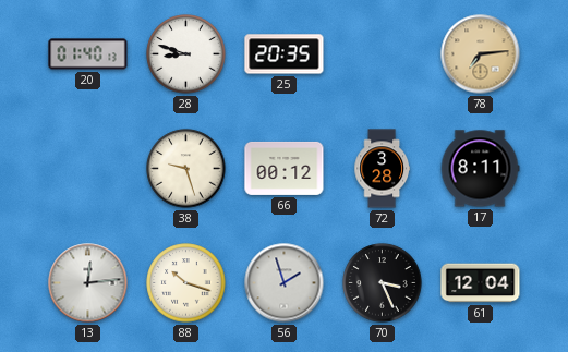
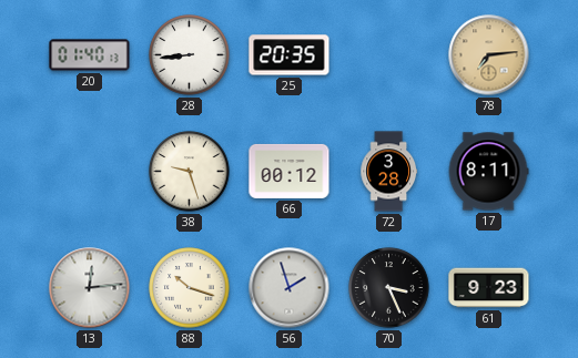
28: 8:48 -> 8:44 (190, 55)
61: 12:04 -> 9:23 (489, 288)
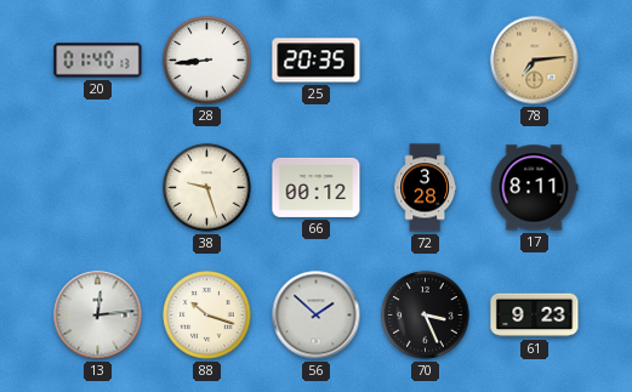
56: 1:57 -> 1:52 (317, 316)
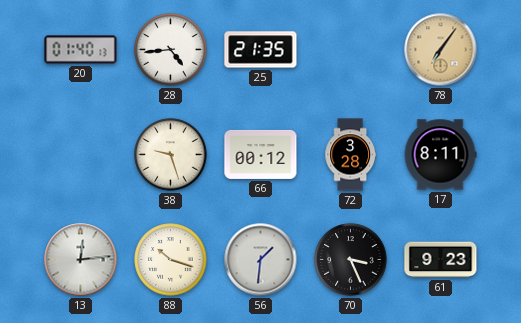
28: 8:44 -> 4:44 (171, 50)
25: 20:35 -> 21:35 (261, 50)
78: 7:14 -> 7:06 (441, 50)
56: 1:52 -> 1:31 (261, 260)
